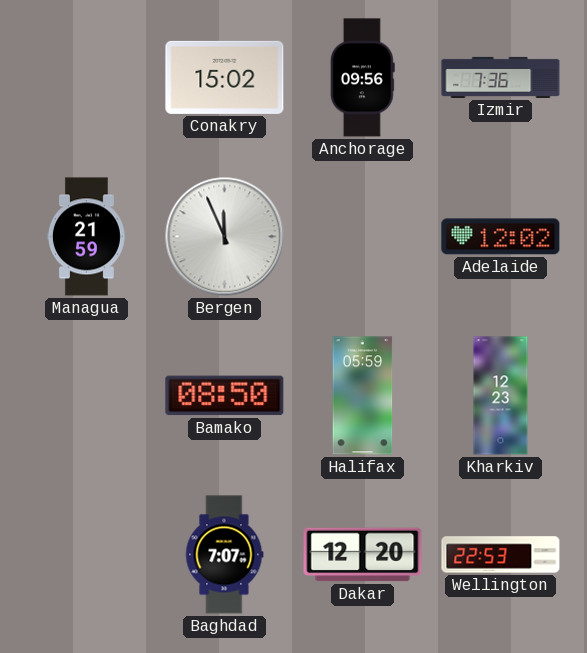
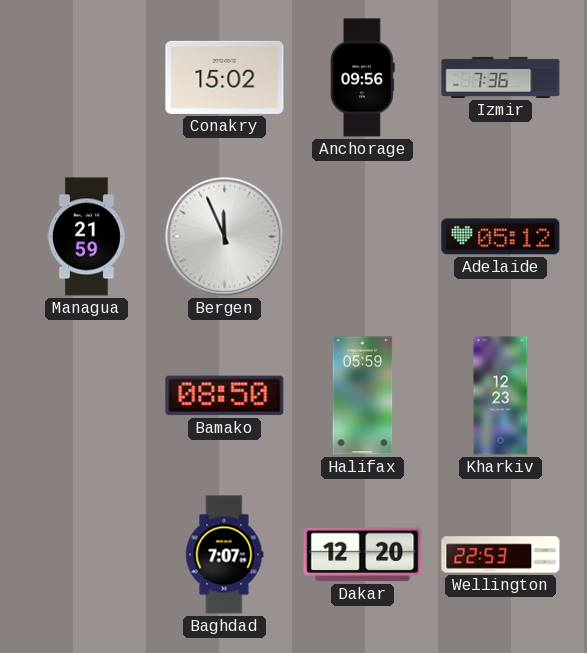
Adelaide: 12:02 -> 05:12 (501, 237)
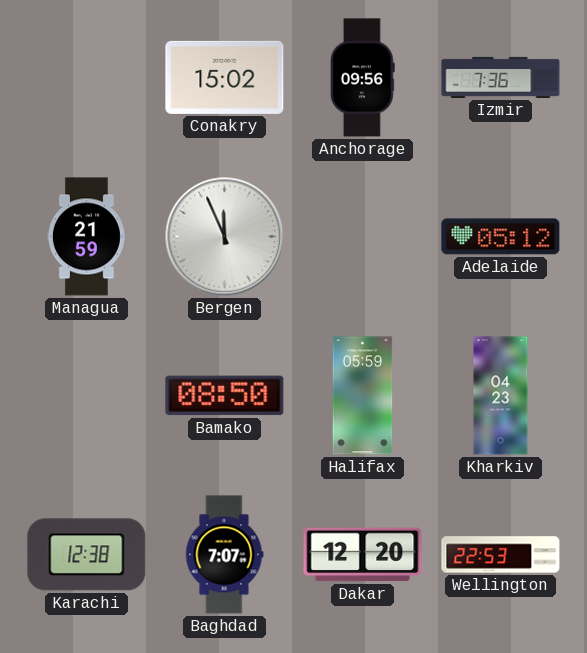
Kharkiv: 12:23 -> 04:23 (501, 396)
Karachi: none -> 12:38 (87, 555)
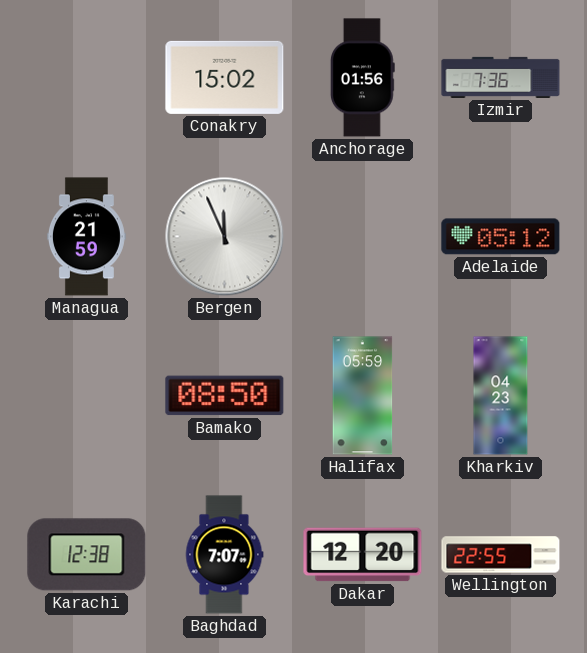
Anchorage: 09:56 -> 01:56 (362, 78)
Wellington: 22:53 -> 22:55 (501, 555)
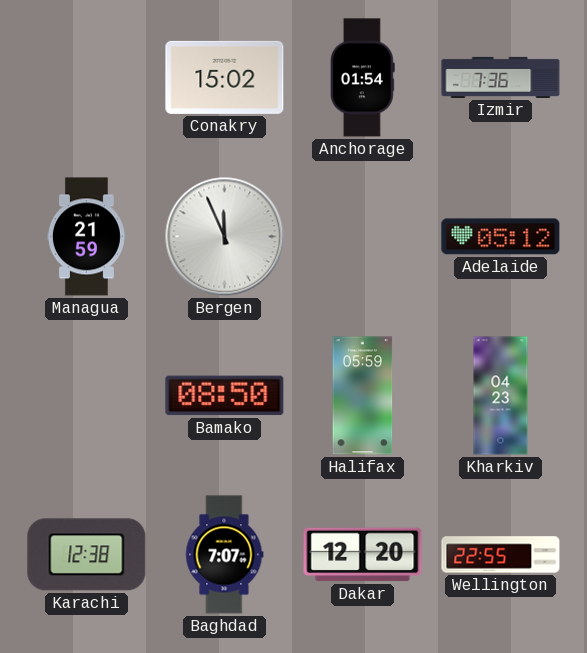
Anchorage: 01:56 -> 01:54 (362, 78)
